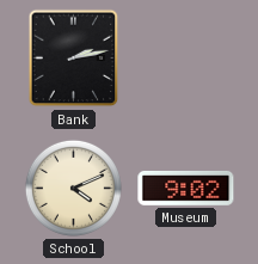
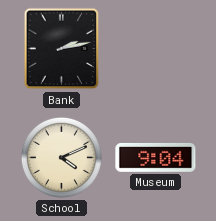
Museum: 9:02 -> 9:04 (156, 158)
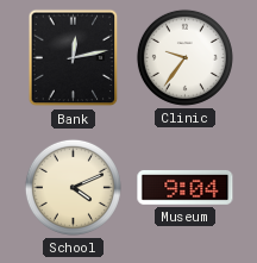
Bank: 2:13 -> 12:13 (74, 58)
Clinic: none -> 9:36 (184, 57)
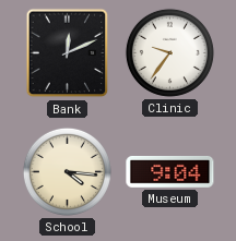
Bank: 12:13 -> 12:11 (68, 53)
School: 4:11 -> 4:16 (67, 171)
